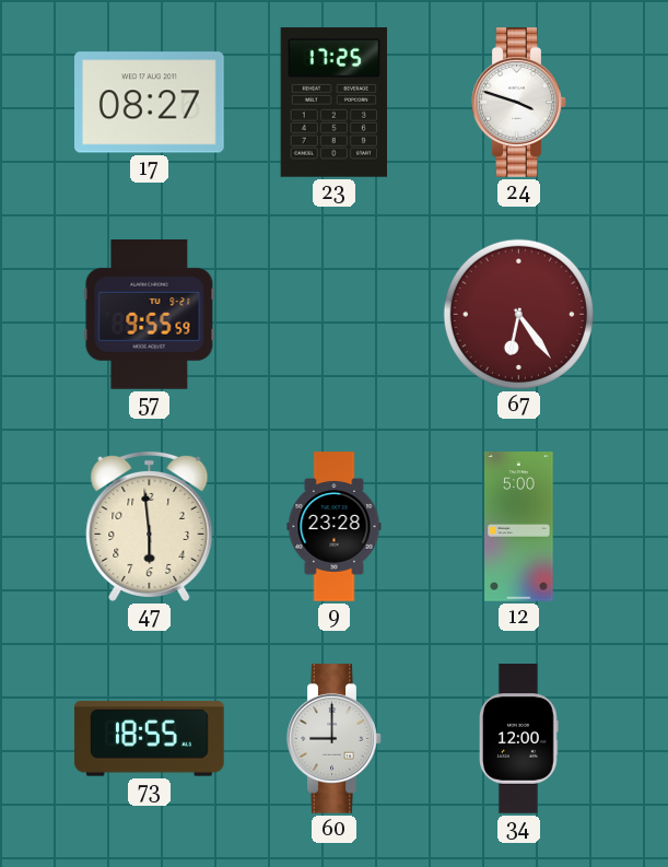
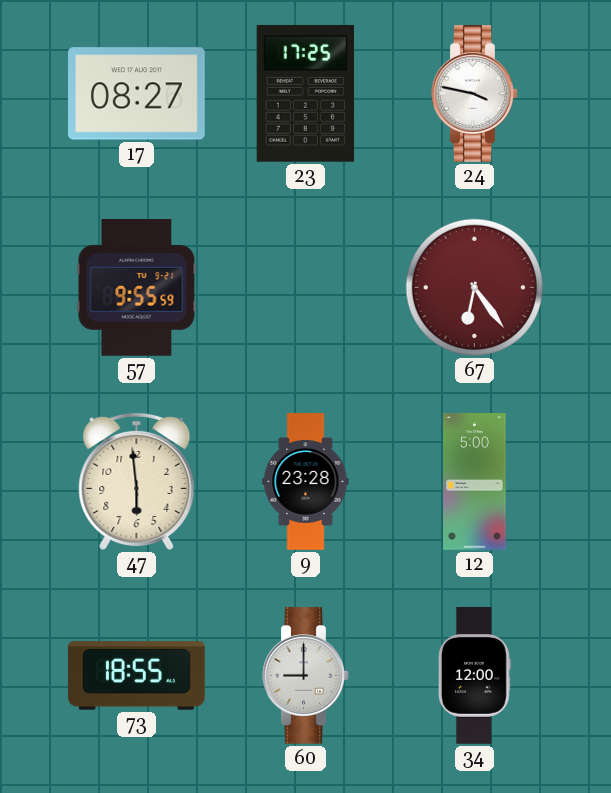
24: 3:48 -> 3:47 (475, 94)
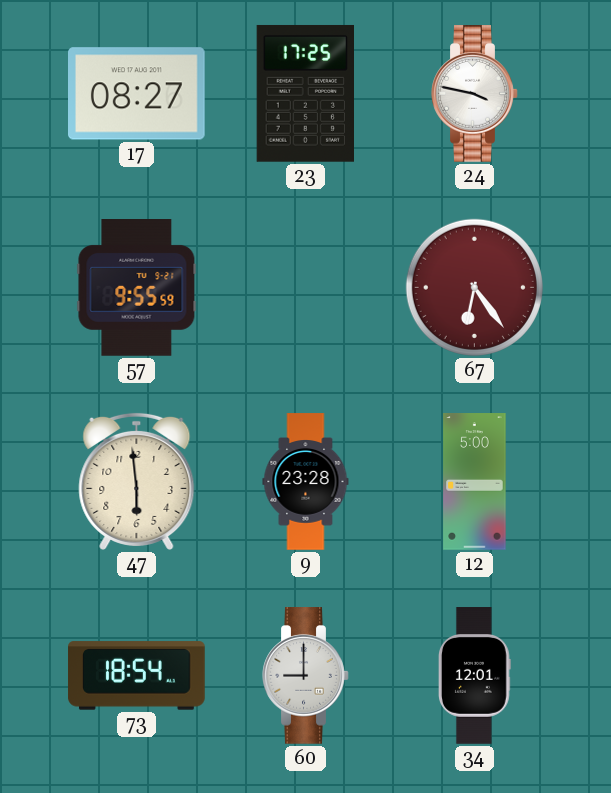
73: 18:55 -> 18:54 (137, 676)
34: 12:00 -> 12:01 (475, 676)
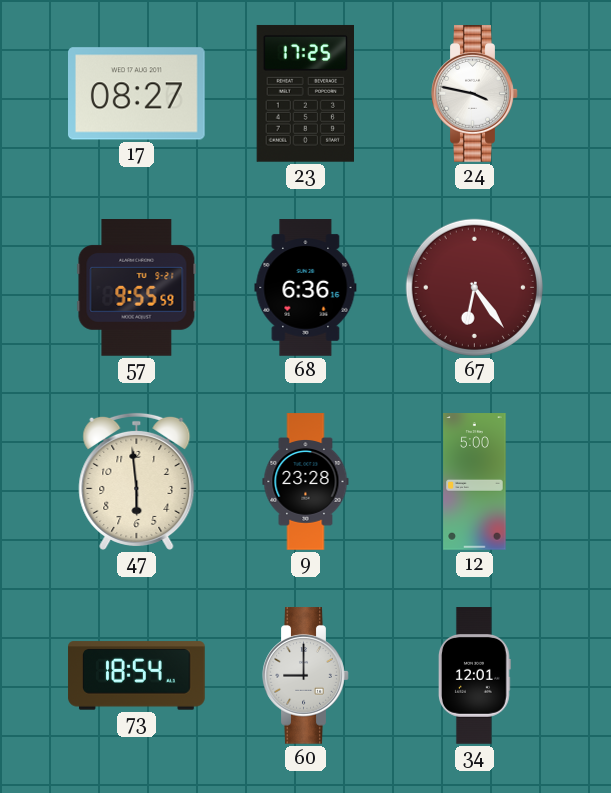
68: none -> 6:36 (306, 288)
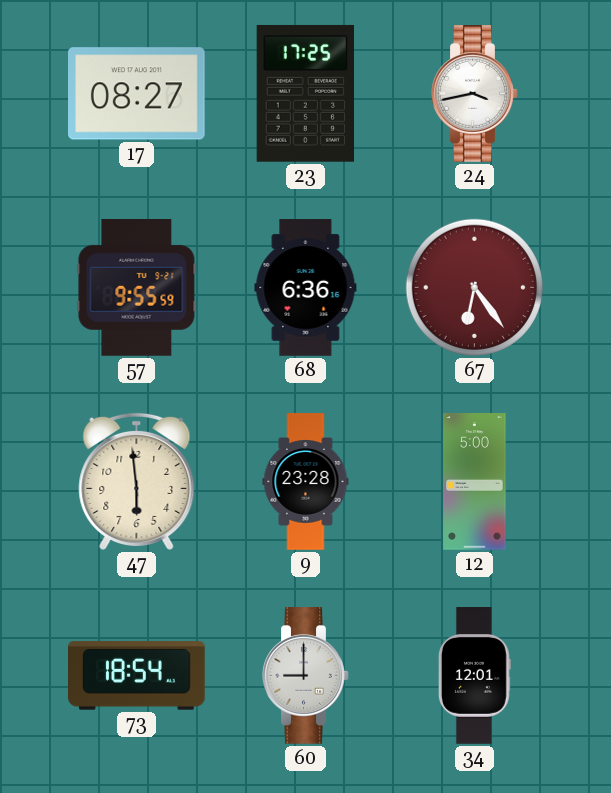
24: 3:47 -> 3:43 (475, 94)
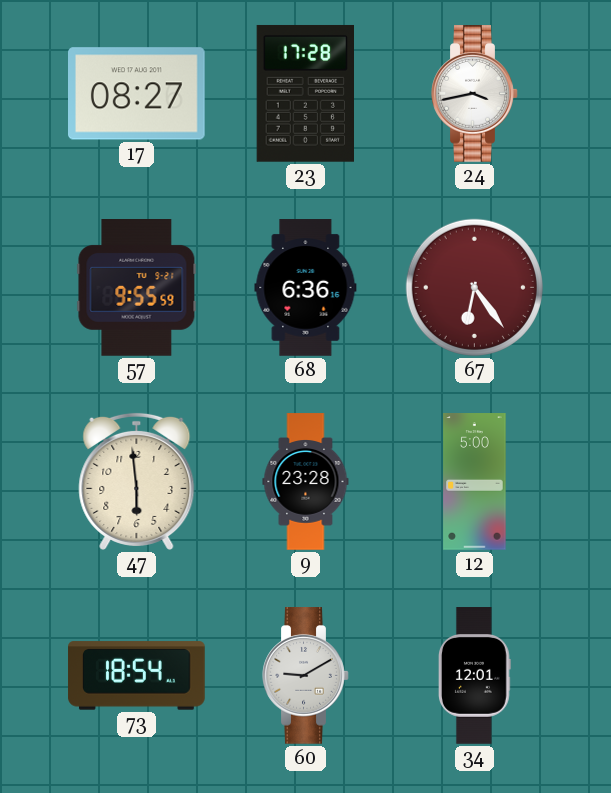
23: 17:25 -> 17:28 (305, 93)
60: 9:00 -> 9:10 (306, 676)
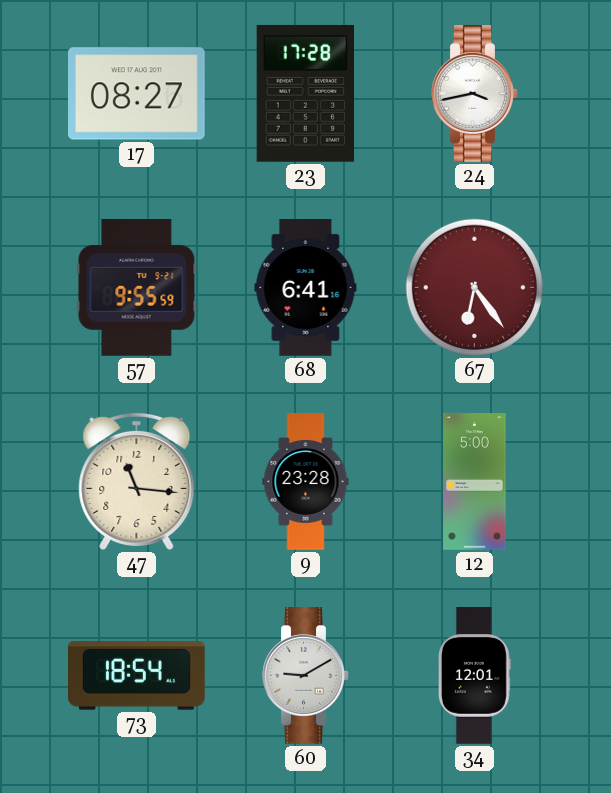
68: 6:36 -> 6:41 (306, 288)
47: 5:59 -> 11:16 (137, 481)
